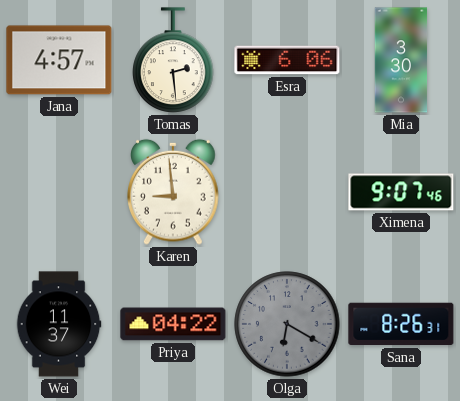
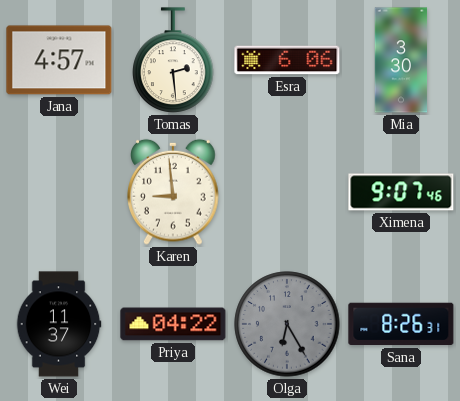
Olga: 6:20 -> 6:25 (287, 324)
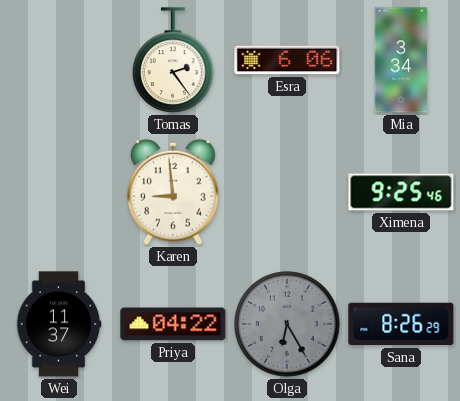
Jana: 4:57 -> none (59, 60)
Tomas: 2:29 -> 2:24 (173, 60)
Mia: 3:30 -> 3:34 (401, 60)
Ximena: 9:07 -> 9:25 (401, 192)
Sana: 8:26:31 -> 8:26:29 (401, 324)
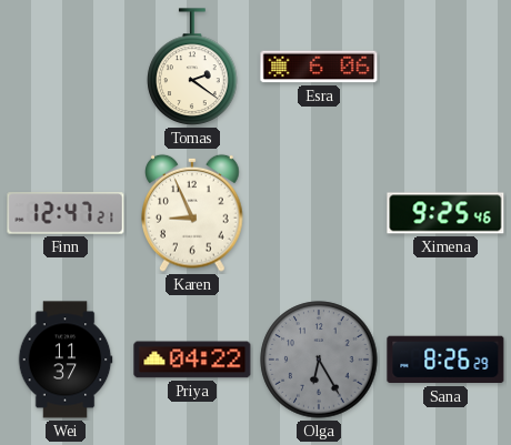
Tomas: 2:24 -> 2:21 (192, 67)
Mia: 3:34 -> none (401, 60)
Finn: none -> 12:47 (66, 213)
Karen: 8:59 -> 8:56 (192, 213)
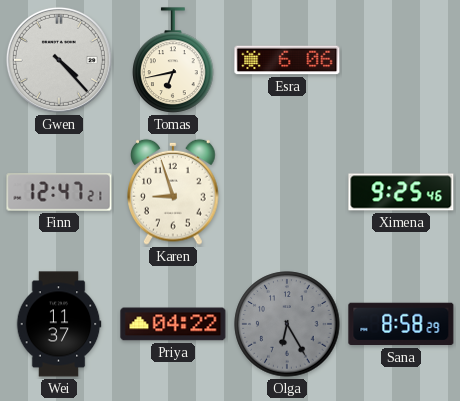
Gwen: none -> 4:23 (59, 60)
Tomas: 2:21 -> 6:43 (173, 60)
Karen: 8:56 -> 8:57 (173, 192)
Sana: 8:26 -> 8:58 (401, 324)
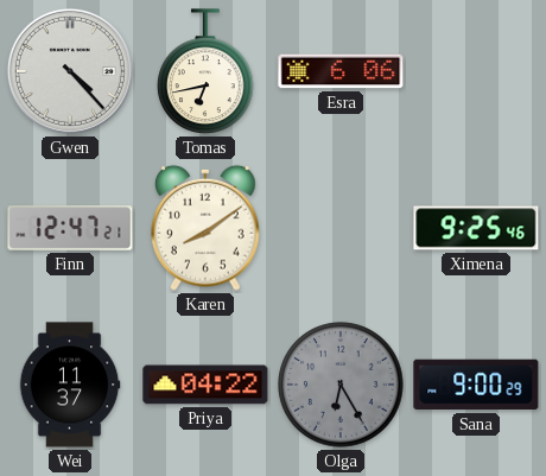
Karen: 8:57 -> 8:09 (205, 228)
Sana: 8:58 -> 9:00 (476, 385)
